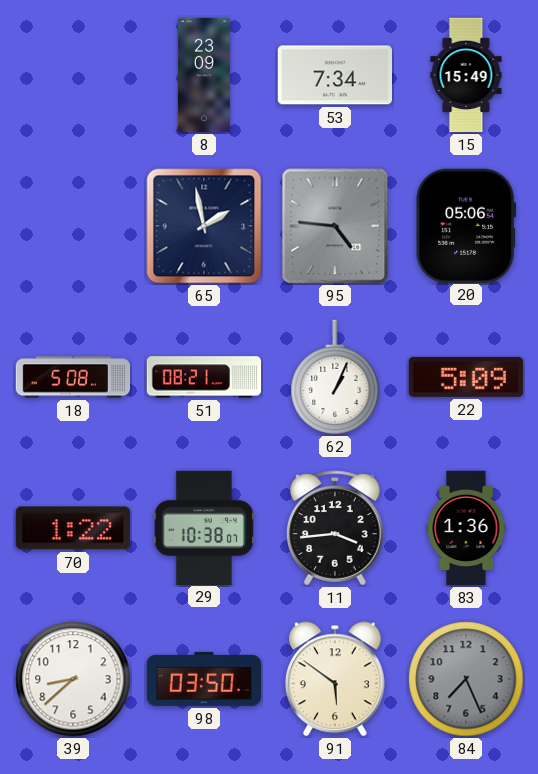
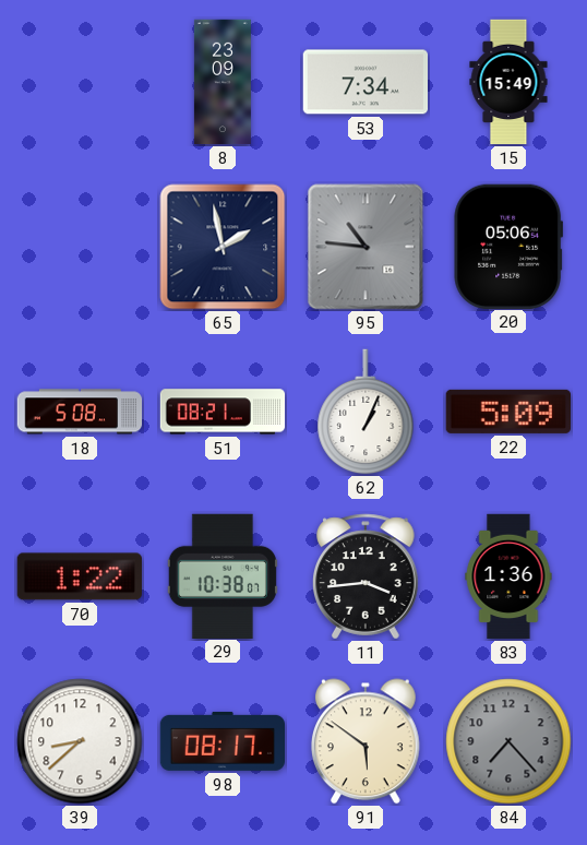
95: 4:46 -> 10:46 (366, 247)
98: 03:50 -> 08:17 (221, 741)
84: 7:26 -> 7:23 (508, 741)
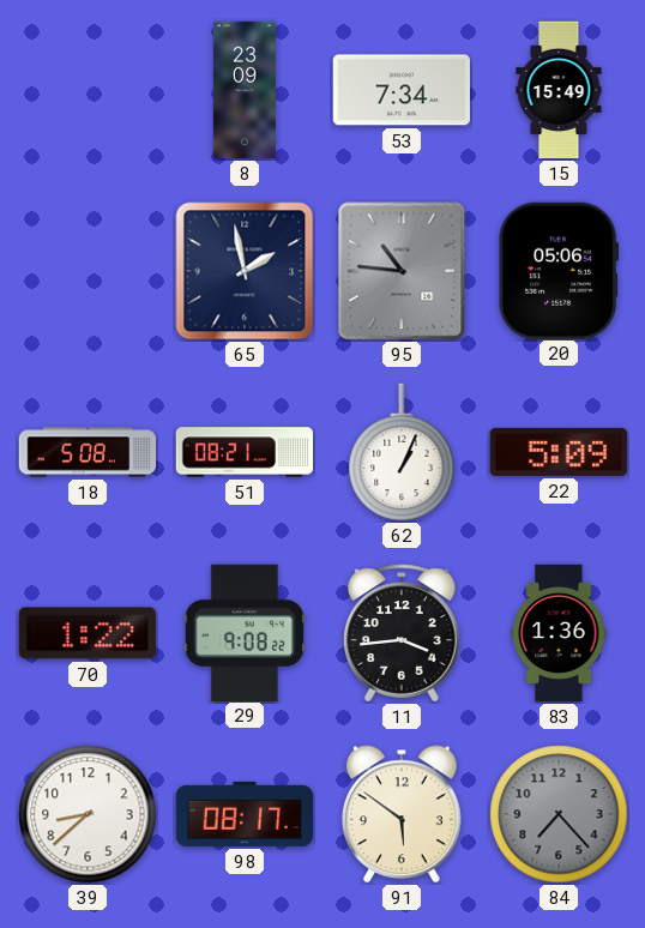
29: 10:38 -> 9:08 (245, 632)
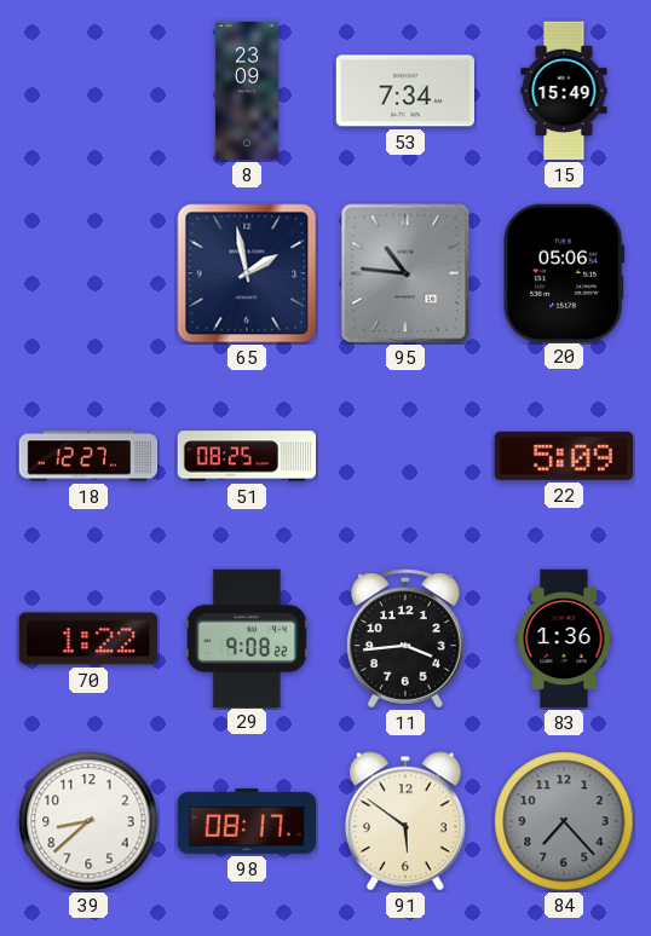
18: 5:08 -> 12:27 (88, 456)
51: 08:21 -> 08:25 (247, 456)
62: 1:04 -> none (402, 452)
